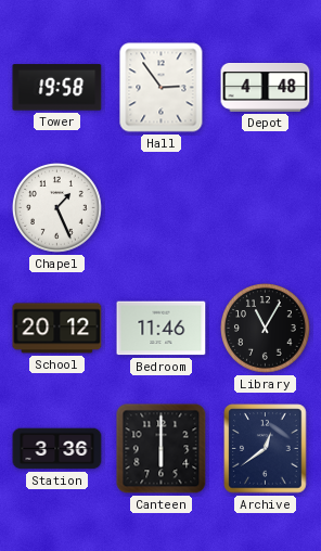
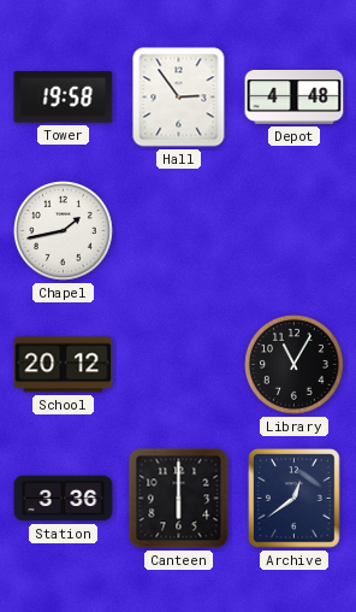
Chapel: 1:26 -> 1:43 (64, 231)
Bedroom: 11:46 -> none (162, 329)
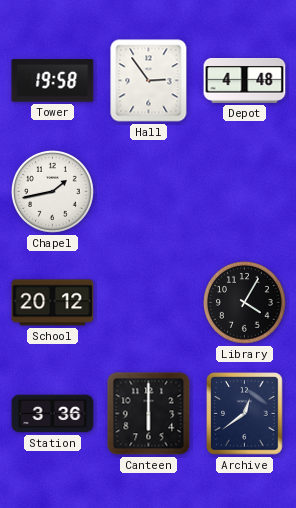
Library: 11:05 -> 4:05 (245, 303)
